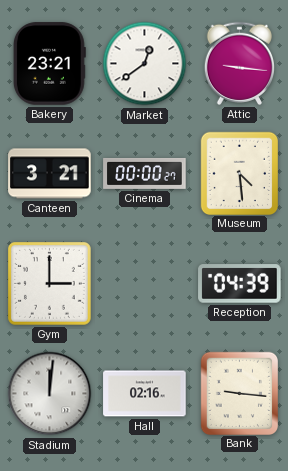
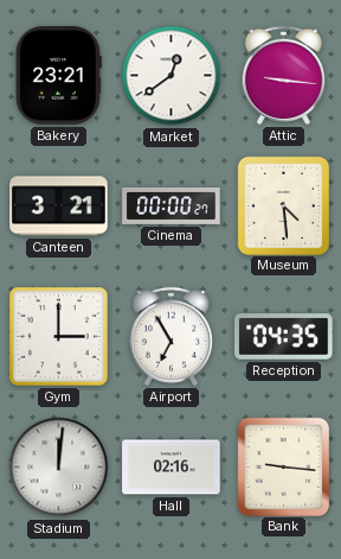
Airport: none -> 6:55 (170, 336)
Reception: 04:39 -> 04:35 (284, 337)
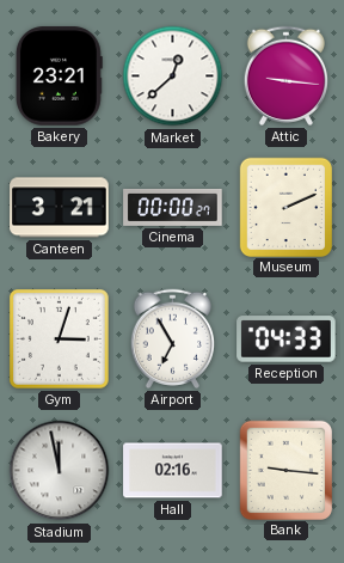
Market: 12:39 -> 12:38 (173, 77)
Museum: 4:29 -> 2:11 (285, 207)
Gym: 3:00 -> 3:03 (59, 338)
Reception: 04:35 -> 04:33 (287, 339)
Stadium: 12:01 -> 11:58 (60, 471)
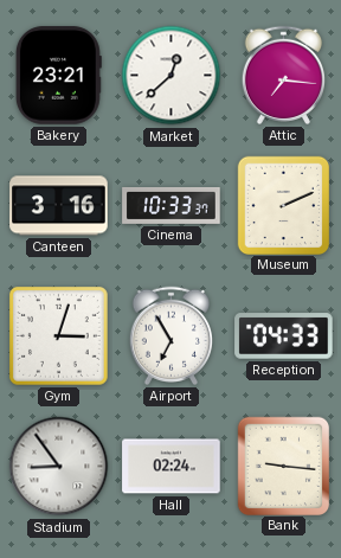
Attic: 9:16 -> 7:16 (283, 75)
Canteen: 3:21 -> 3:16 (59, 206)
Cinema: 00:00 -> 10:33 (172, 205)
Stadium: 11:58 -> 8:54 (59, 467)
Hall: 02:16 -> 02:24 (172, 467)
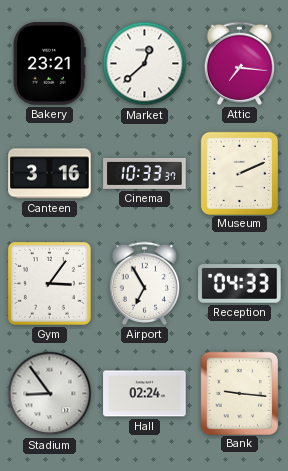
Gym: 3:03 -> 3:06 (49, 283)
